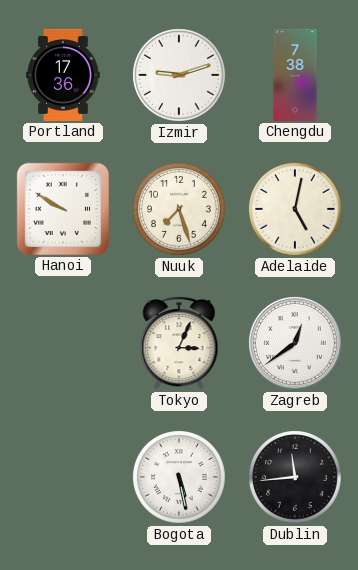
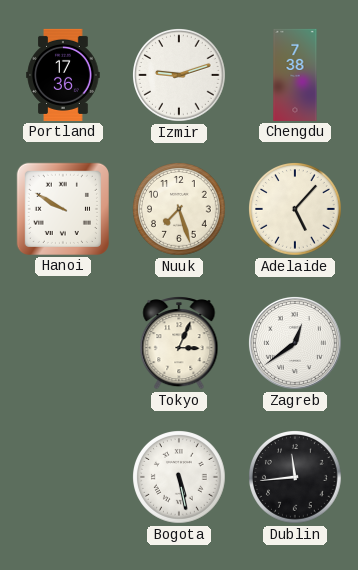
Adelaide: 5:02 -> 5:07 (296, 210)
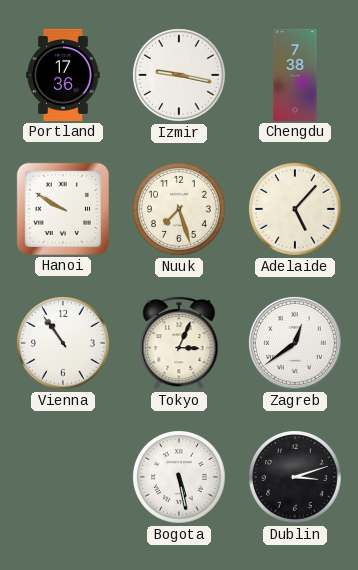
Izmir: 9:12 -> 9:17 (180, 76)
Vienna: none -> 10:54 (64, 344)
Dublin: 11:44 -> 3:12 (296, 478)
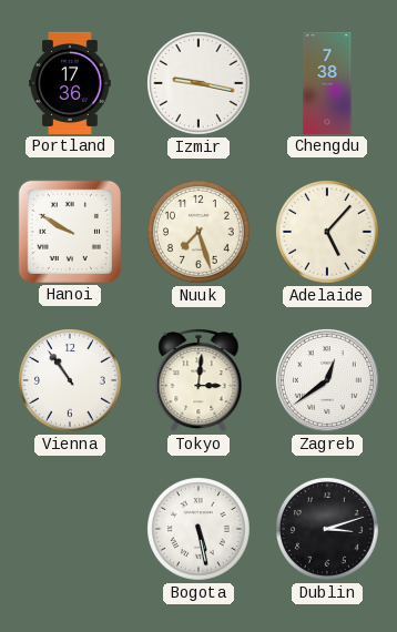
Tokyo: 3:04 -> 3:01 (198, 381)
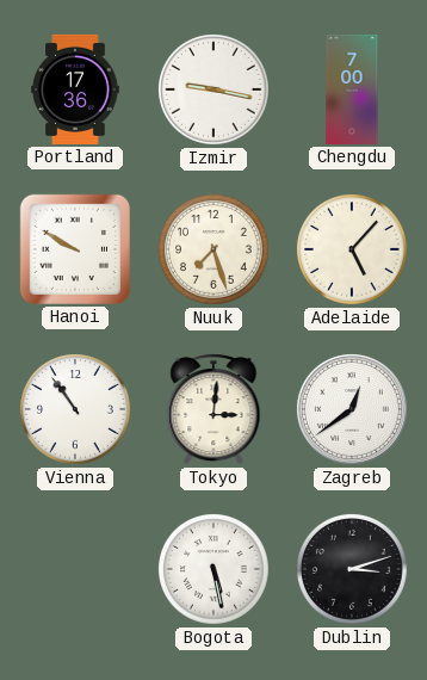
Chengdu: 7:38 -> 7:00 (352, 89)
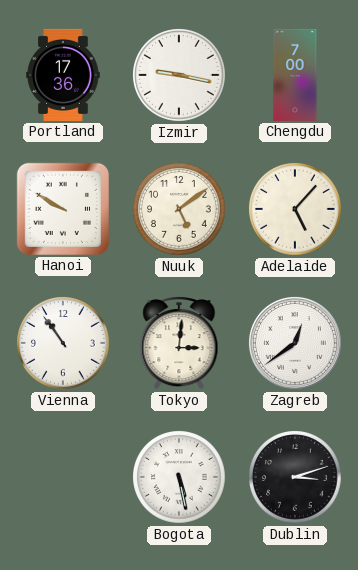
Nuuk: 7:27 -> 5:09 (180, 210)
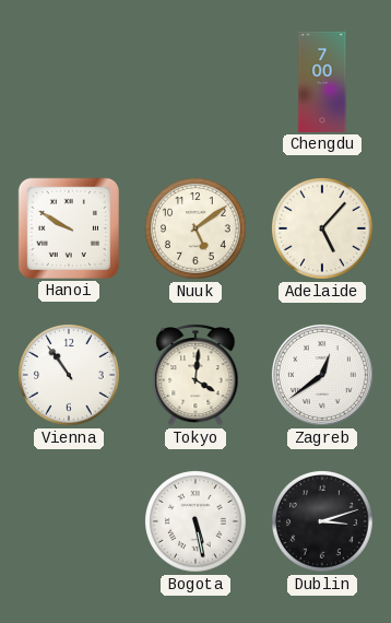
Portland: 17:36 -> none (63, 75)
Izmir: 9:17 -> none (180, 76)
Tokyo: 3:01 -> 4:01 (195, 376)
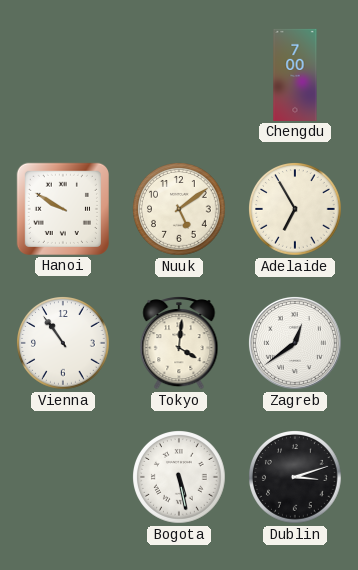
Adelaide: 5:07 -> 6:55 (296, 210)
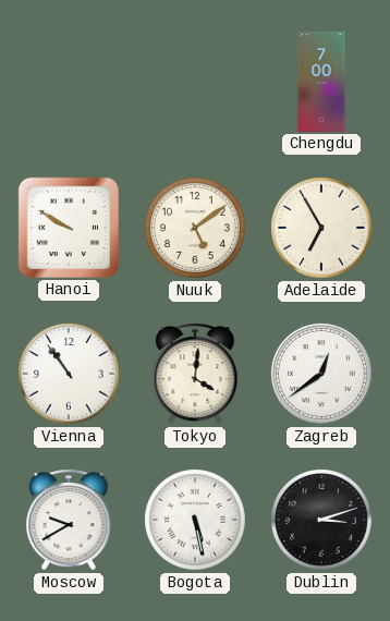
Moscow: none -> 9:40 (69, 521)
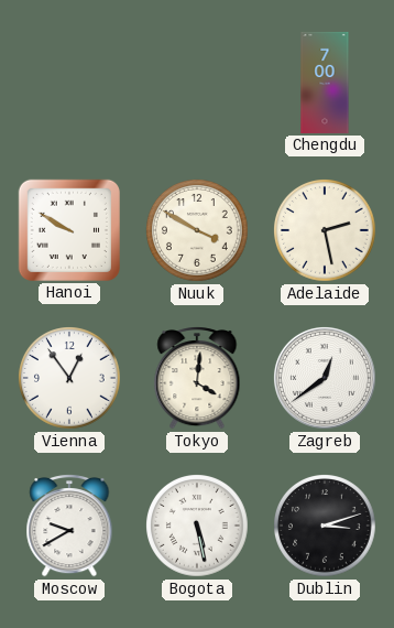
Nuuk: 5:09 -> 3:50 (198, 231)
Adelaide: 6:55 -> 2:28 (326, 231)
Vienna: 10:54 -> 12:54 (70, 379)
